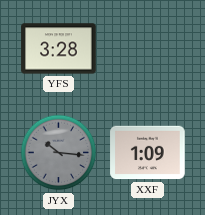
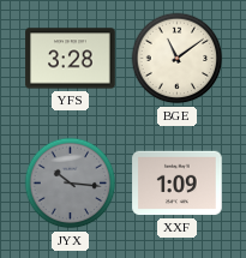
BGE: none -> 11:09 (178, 59)
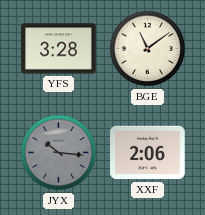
XXF: 1:09 -> 2:06 (148, 153)
